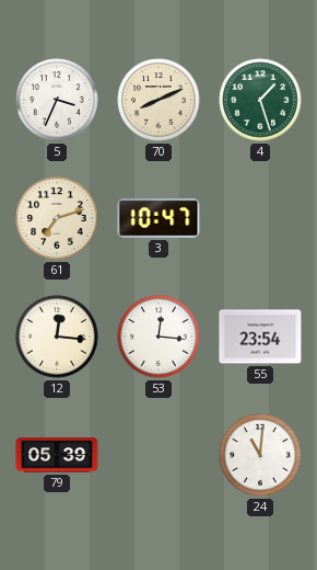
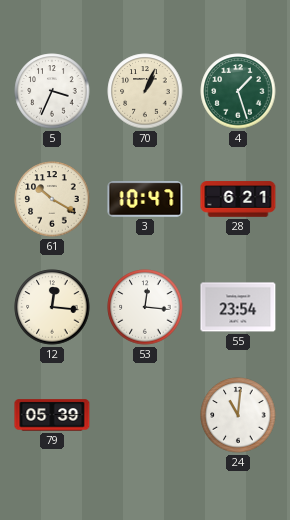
70: 8:11 -> 1:04 (145, 91)
61: 7:12 -> 10:20 (52, 199)
28: none -> 6:21 (238, 199)
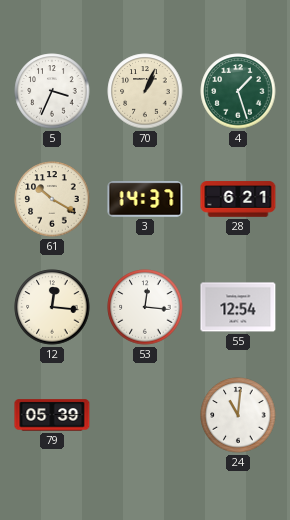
3: 10:47 -> 14:37 (145, 199)
55: 23:54 -> 12:54 (238, 307)
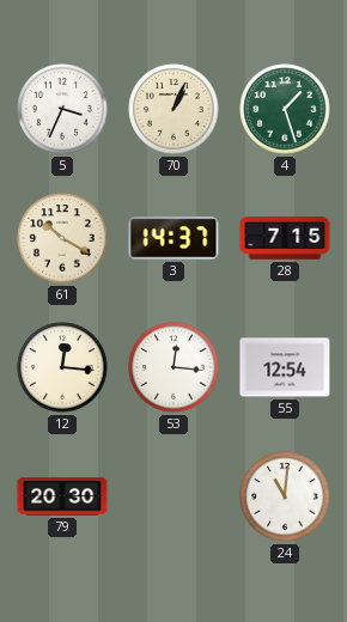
28: 6:21 -> 7:15 (285, 238)
79: 05:39 -> 20:30 (62, 496)
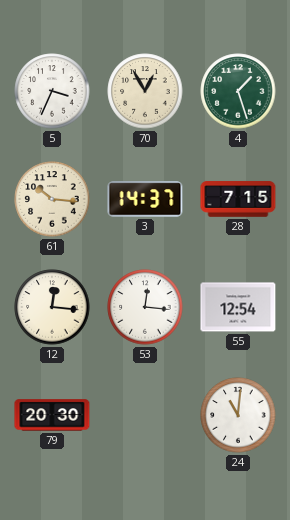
70: 1:04 -> 12:55 (145, 91)
61: 10:20 -> 10:16 (52, 199)
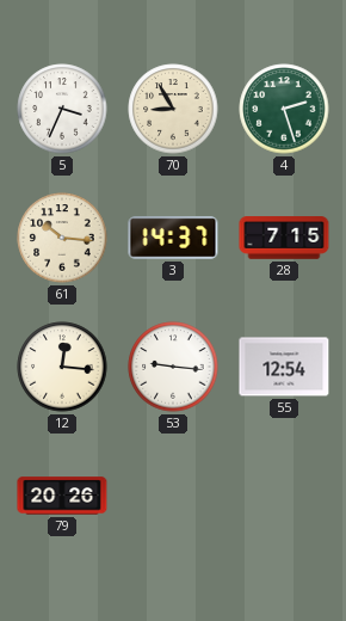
70: 12:55 -> 8:55 (173, 109)
4: 1:27 -> 2:27 (284, 109)
53: 12:16 -> 9:16 (173, 367)
79: 20:30 -> 20:26 (62, 496)
24: 11:01 -> none (238, 415)
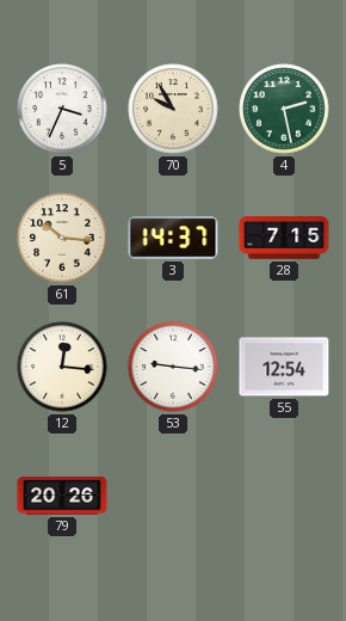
70: 8:55 -> 9:55 (173, 109)
4: 2:27 -> 2:28 (284, 109)
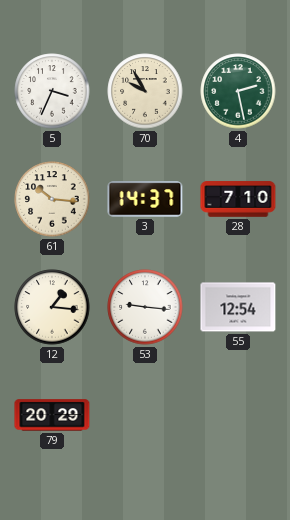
28: 7:15 -> 7:10 (238, 199)
12: 12:16 -> 1:16 (52, 307)
79: 20:26 -> 20:29 (52, 415)
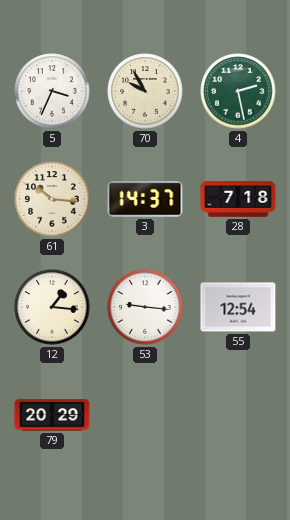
28: 7:10 -> 7:18 (238, 199)
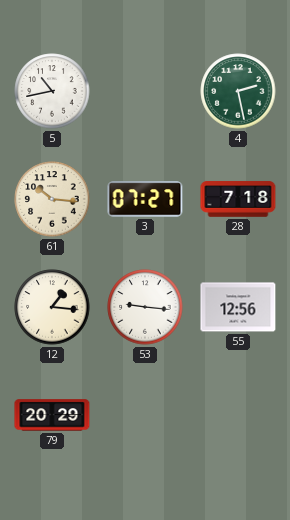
5: 3:34 -> 10:43 (52, 91)
70: 9:55 -> none (145, 91)
3: 14:37 -> 07:27 (145, 199)
55: 12:54 -> 12:56 (238, 307)
